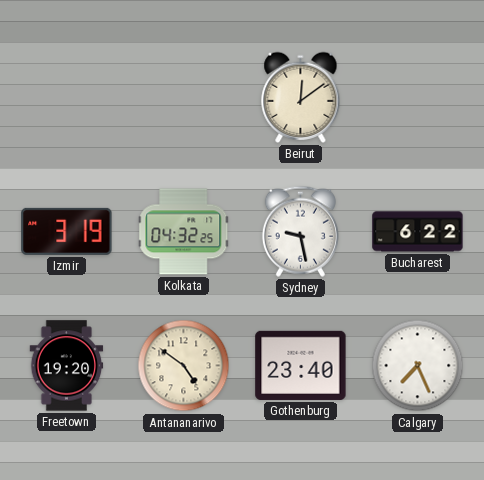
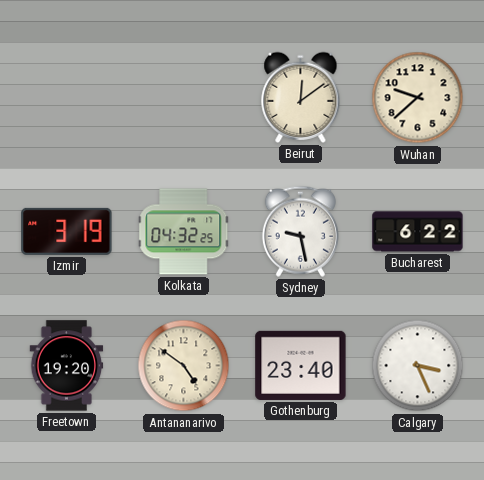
Wuhan: none -> 9:38 (418, 98)
Calgary: 7:26 -> 3:26 (418, 366)
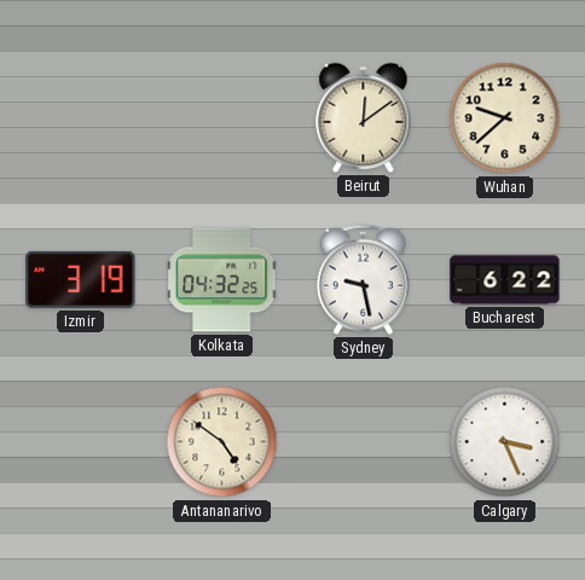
Freetown: 19:20 -> none (67, 366)
Gothenburg: 23:40 -> none (301, 365)
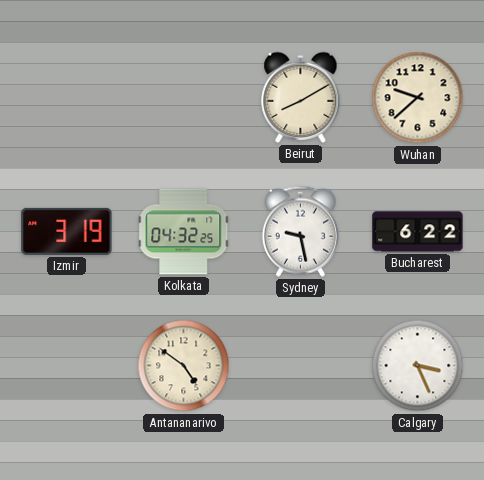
Beirut: 12:09 -> 8:10 (301, 97)
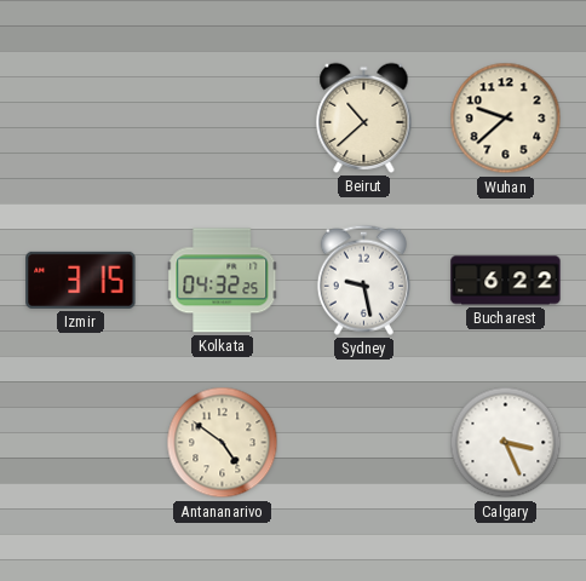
Beirut: 8:10 -> 10:38 (364, 117)
Izmir: 3:19 -> 3:15 (81, 280)
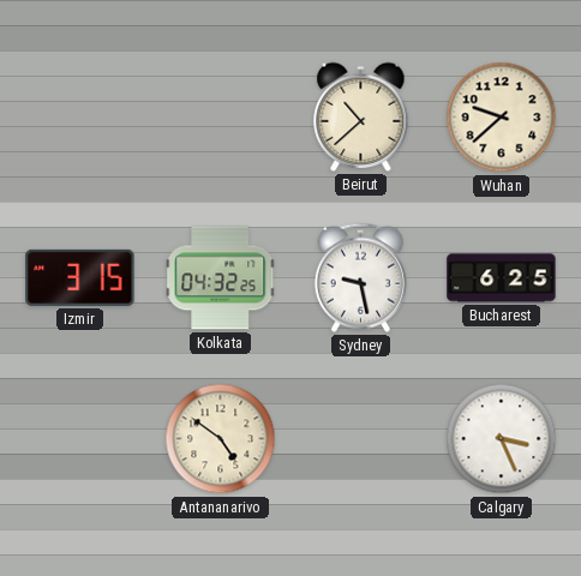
Bucharest: 6:22 -> 6:25 (502, 278)
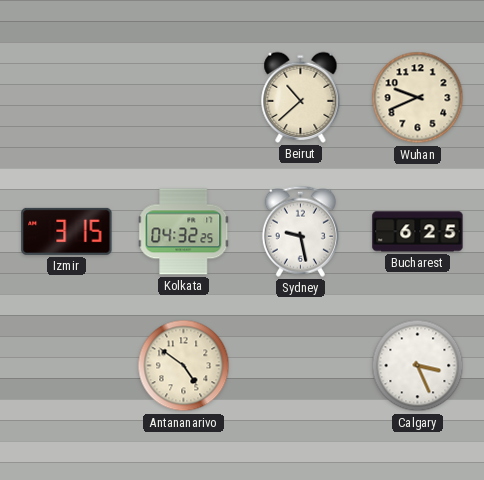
Wuhan: 9:38 -> 9:41 (418, 98)
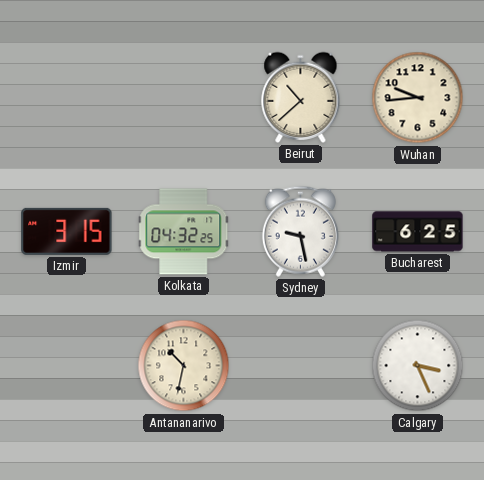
Wuhan: 9:41 -> 9:44 (418, 98)
Antananarivo: 4:51 -> 10:32 (184, 366)
